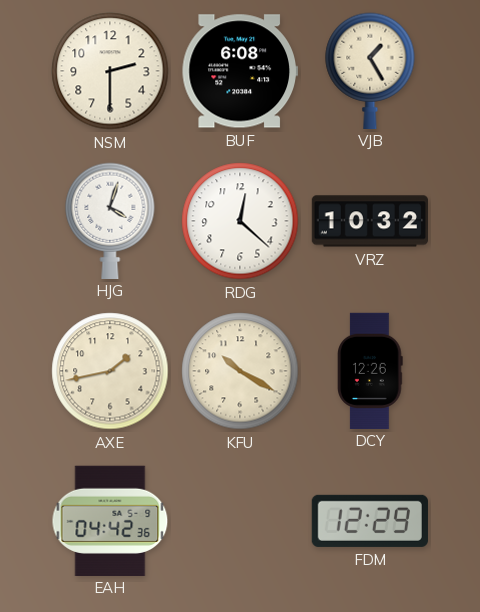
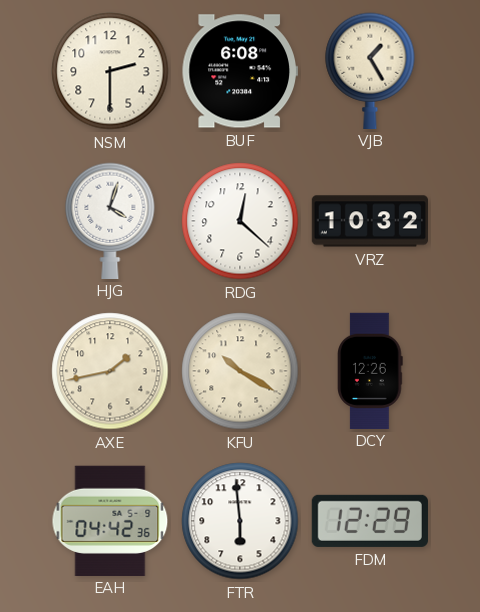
FTR: none -> 5:59 (240, 521)
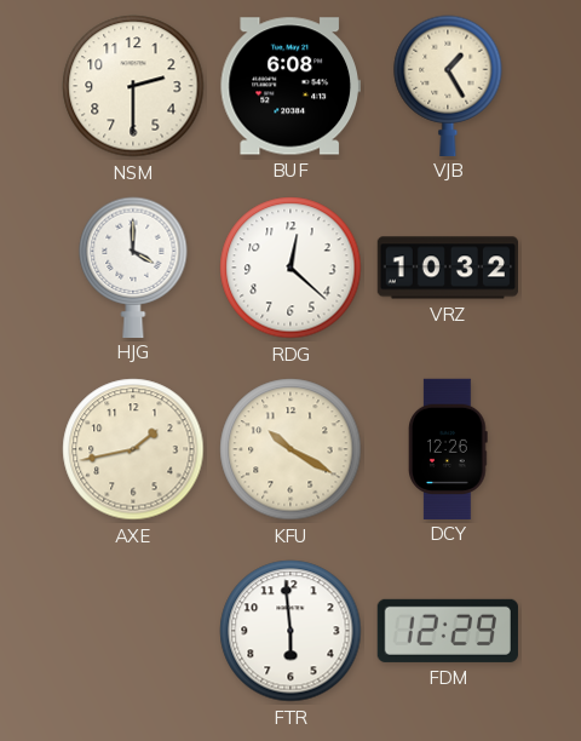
HJG: 4:03 -> 4:00 (133, 266)
EAH: 04:42 -> none (110, 520)
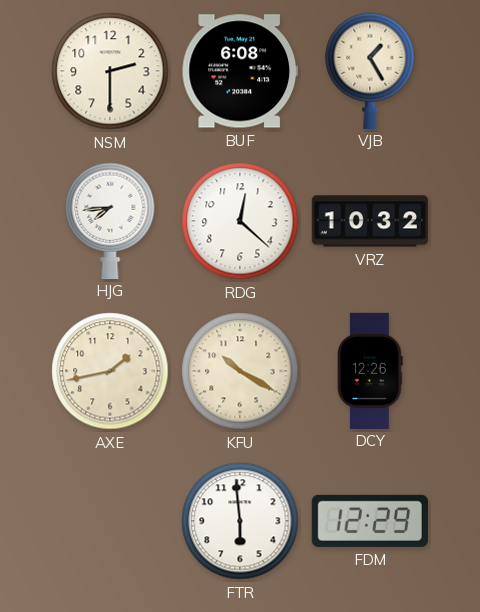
HJG: 4:00 -> 7:44 (110, 220)
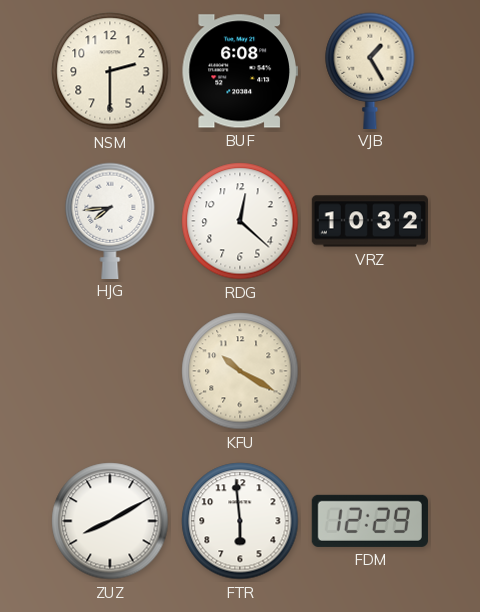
AXE: 1:43 -> none (110, 371)
DCY: 12:26 -> none (370, 370)
ZUZ: none -> 8:10 (110, 521)
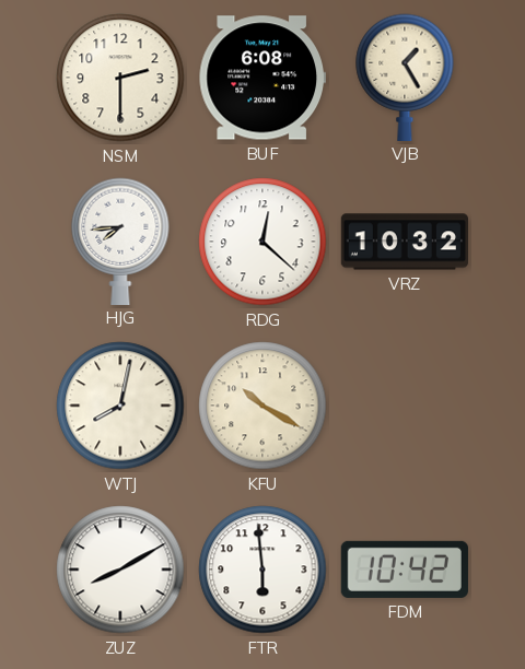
WTJ: none -> 8:02 (120, 406)
FDM: 12:29 -> 10:42 (405, 570)
